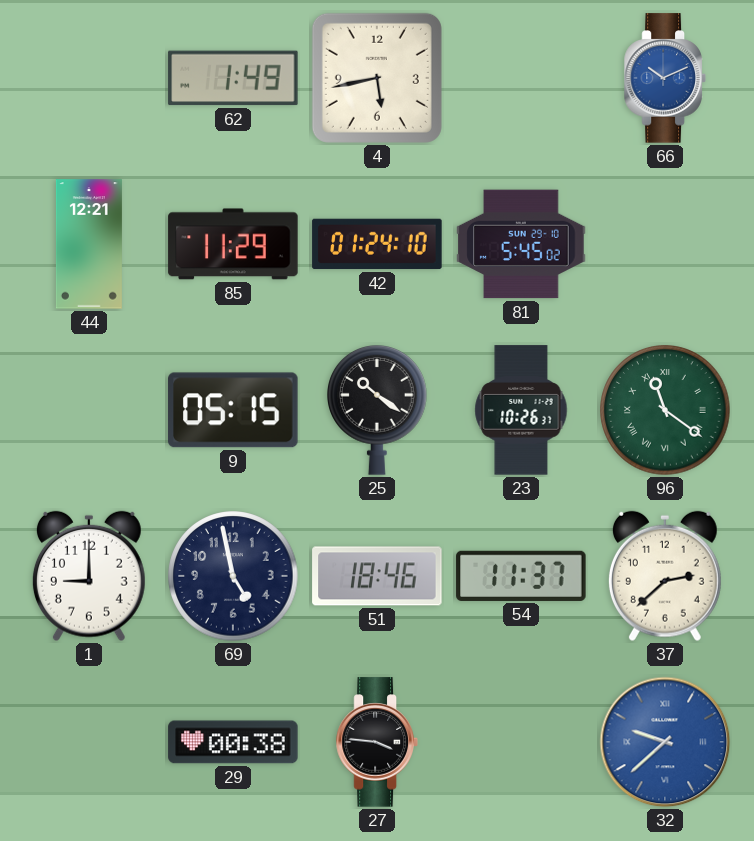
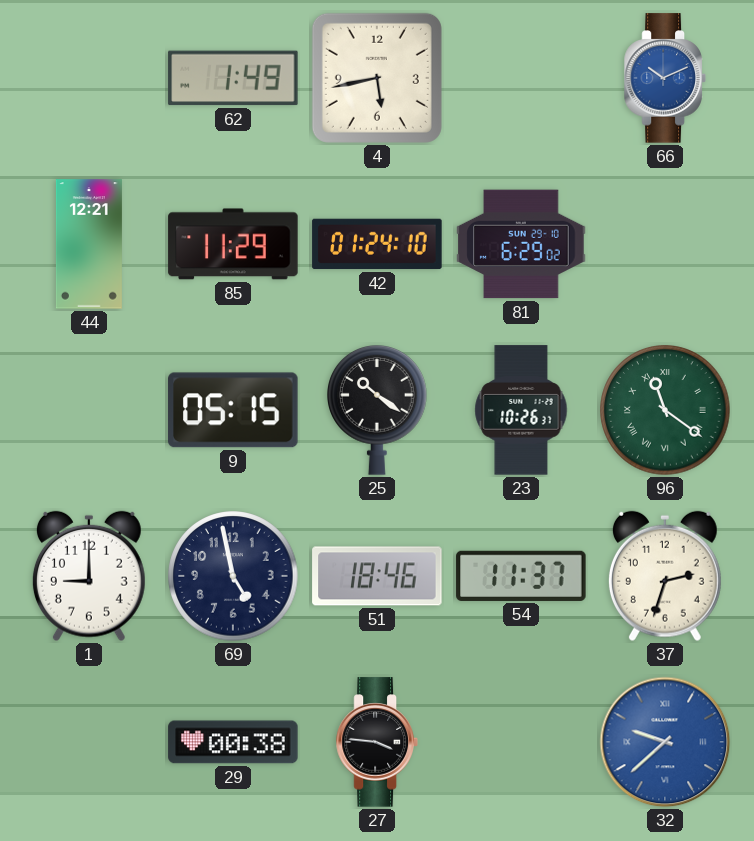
81: 5:45 -> 6:29 (521, 244)
37: 2:38 -> 2:33 (665, 576)
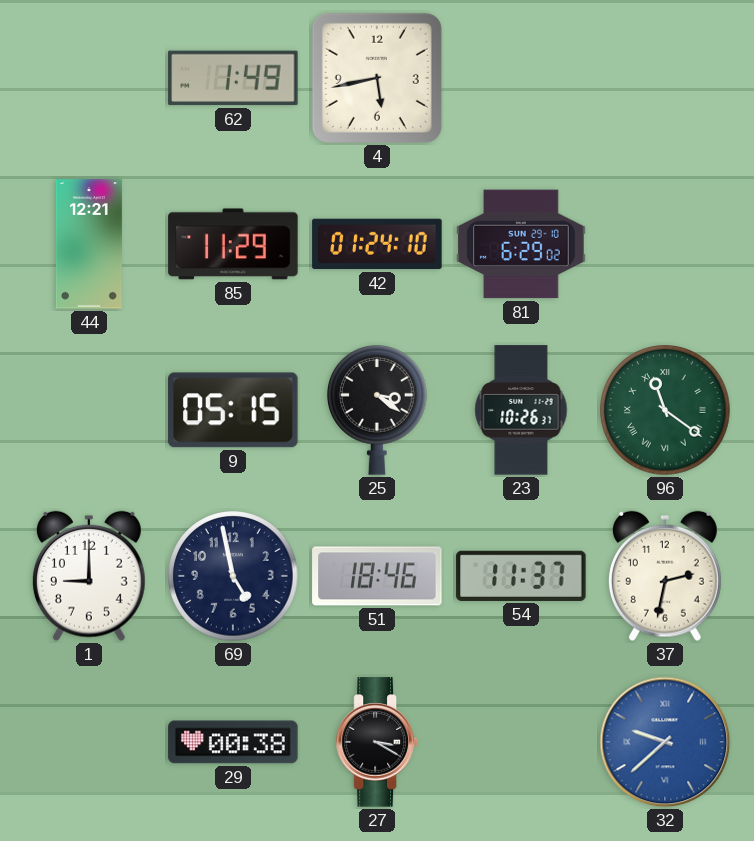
66: 10:11 -> none (665, 78)
25: 10:21 -> 3:21 (378, 411)
37: 2:33 -> 2:32 (665, 576)
27: 3:46 -> 3:20 (377, 742)
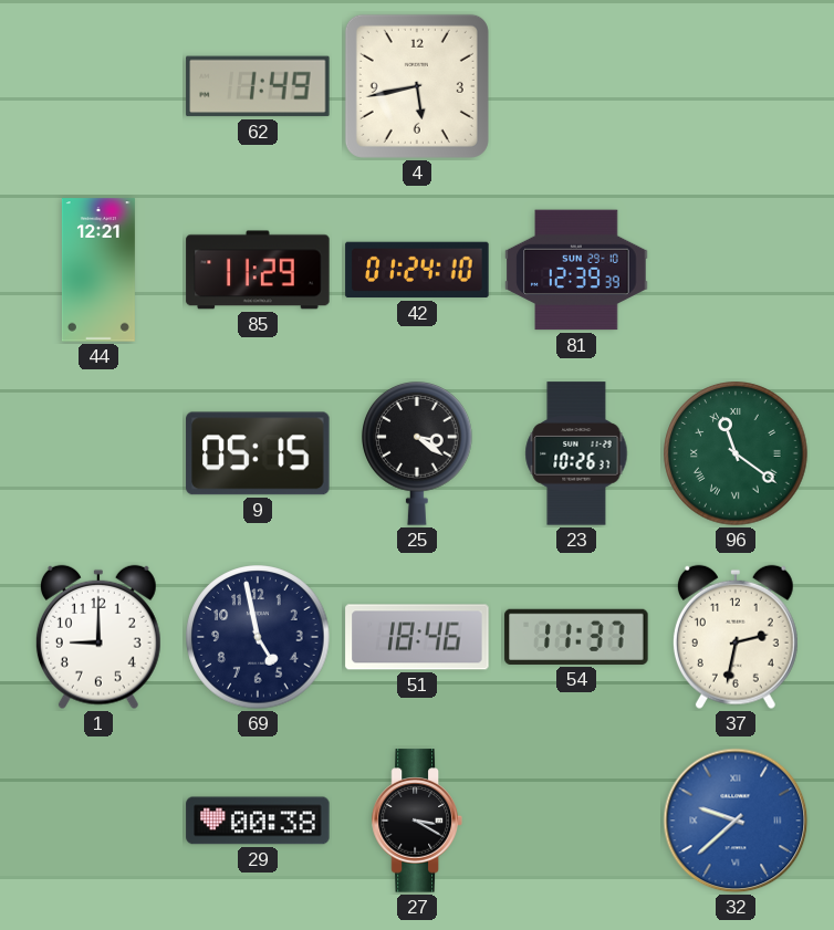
81: 6:29 -> 12:39 (576, 270)
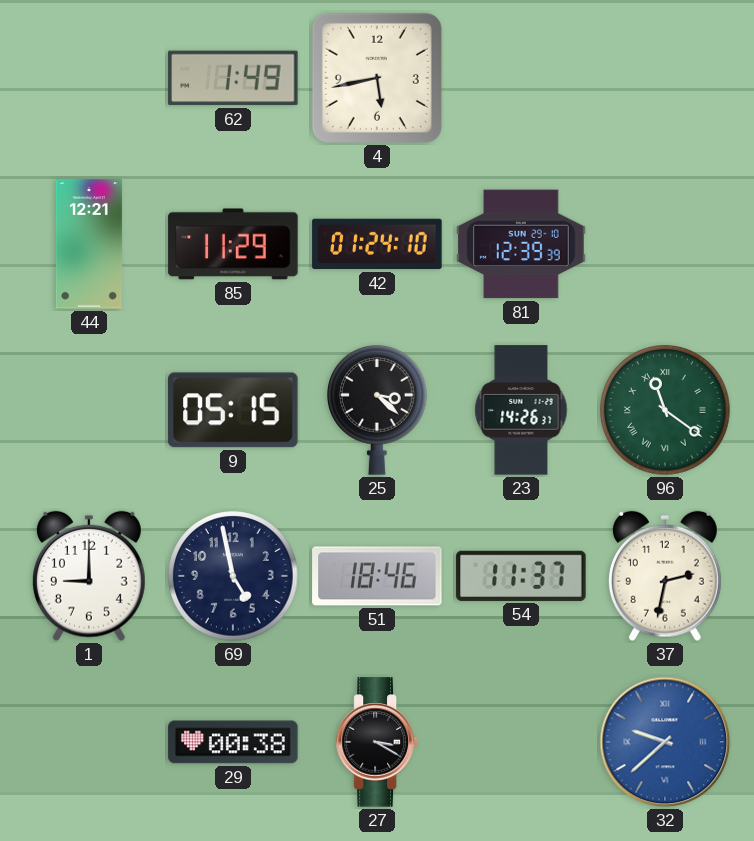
25: 3:21 -> 3:22 (378, 411)
23: 10:26 -> 14:26 (521, 410)
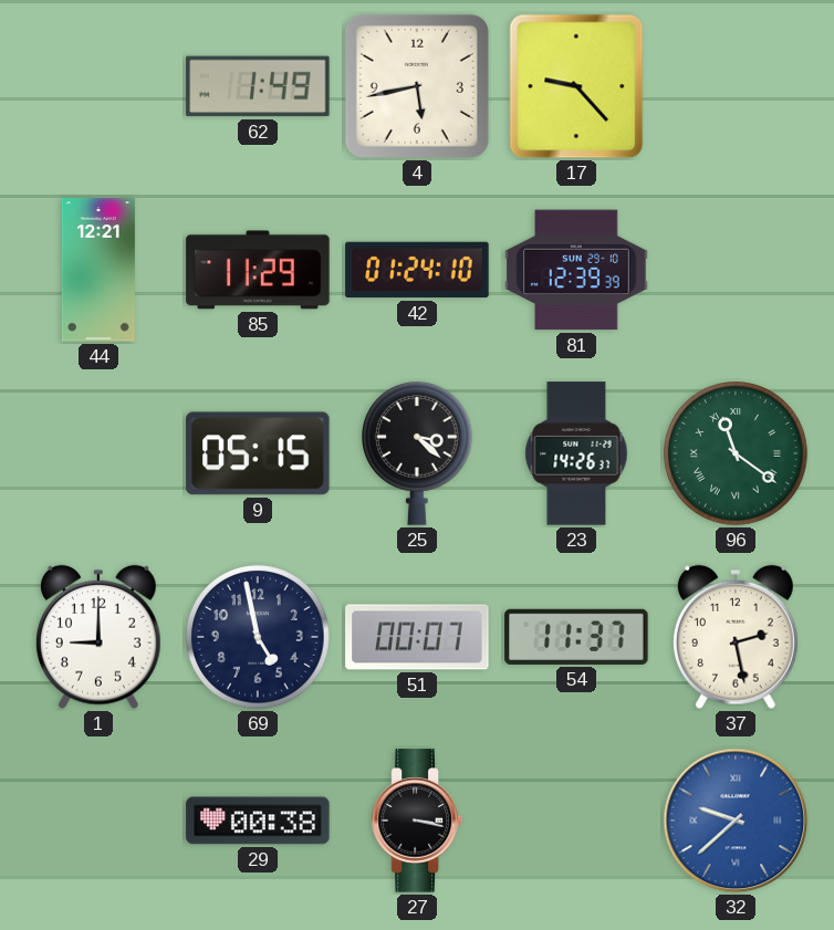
17: none -> 9:23 (576, 86)
51: 18:46 -> 00:07 (417, 637)
37: 2:32 -> 2:28 (736, 637)
27: 3:20 -> 3:17 (417, 821)
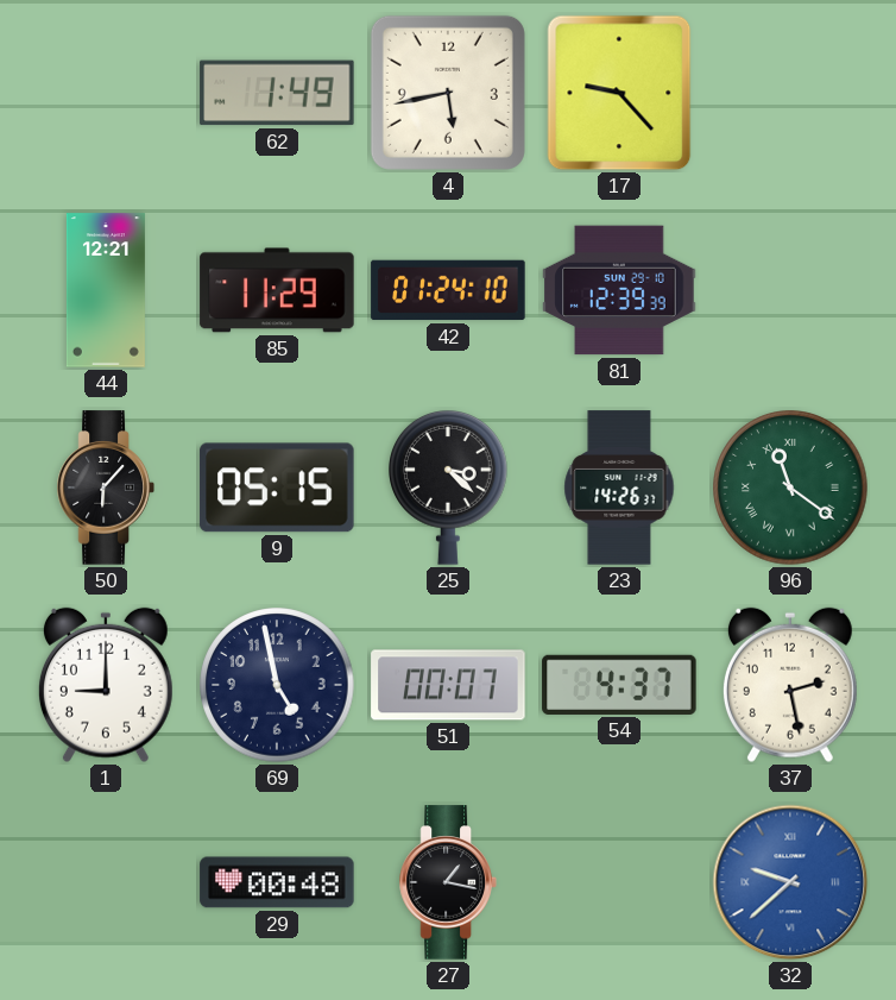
50: none -> 6:07 (106, 488)
54: 11:37 -> 4:37 (619, 685)
29: 00:38 -> 00:48 (277, 882)
27: 3:17 -> 1:17 (448, 882)
